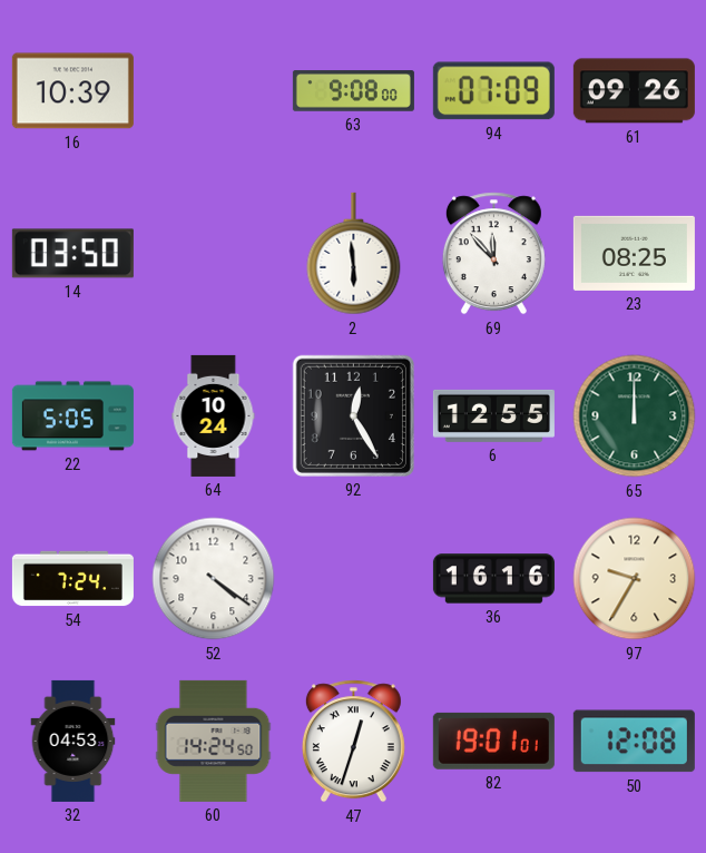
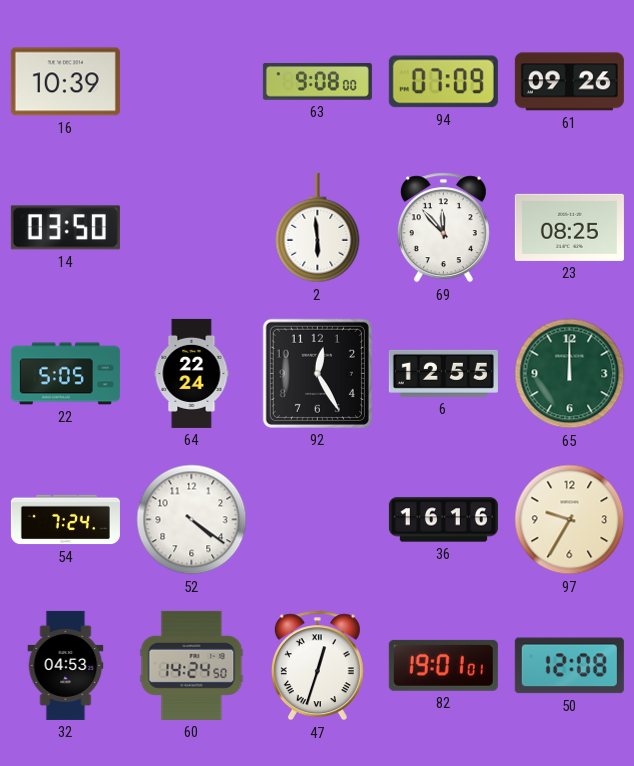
64: 10:24 -> 22:24 (192, 373)
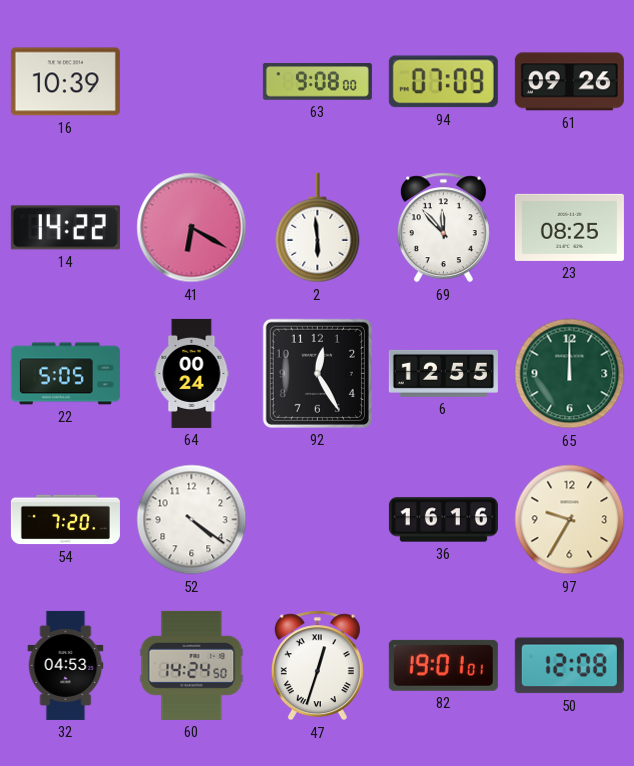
14: 03:50 -> 14:22 (65, 228)
41: none -> 6:20 (192, 228)
64: 22:24 -> 00:24 (192, 373)
54: 7:24 -> 7:20 (65, 520)
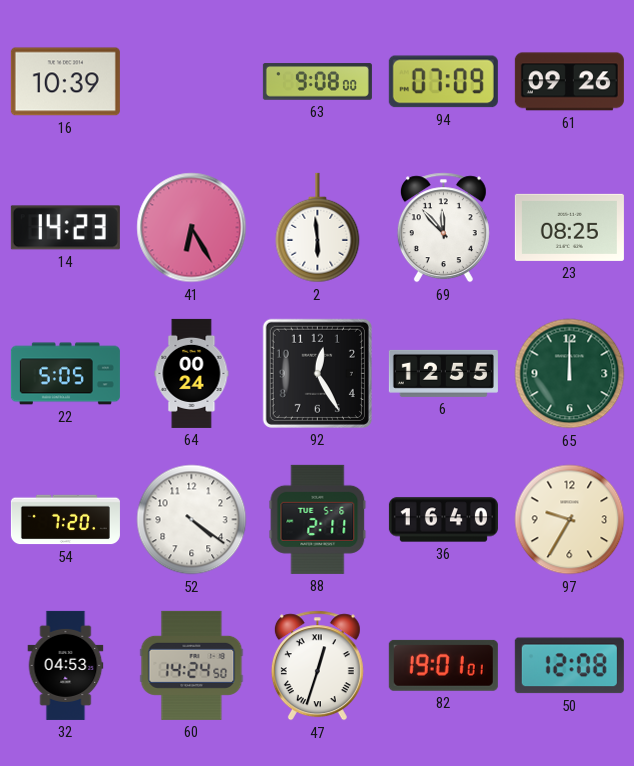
14: 14:22 -> 14:23 (65, 228)
41: 6:20 -> 6:25 (192, 228)
88: none -> 2:11 (318, 519)
36: 16:16 -> 16:40 (443, 520)
